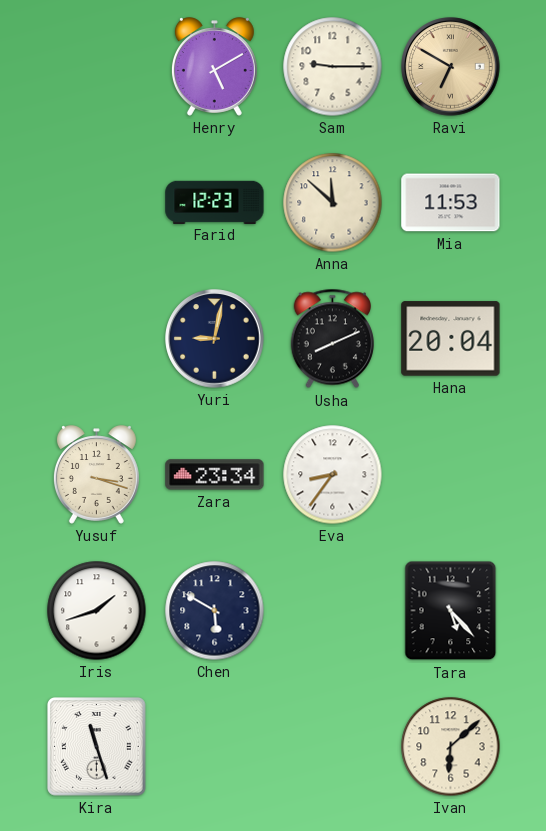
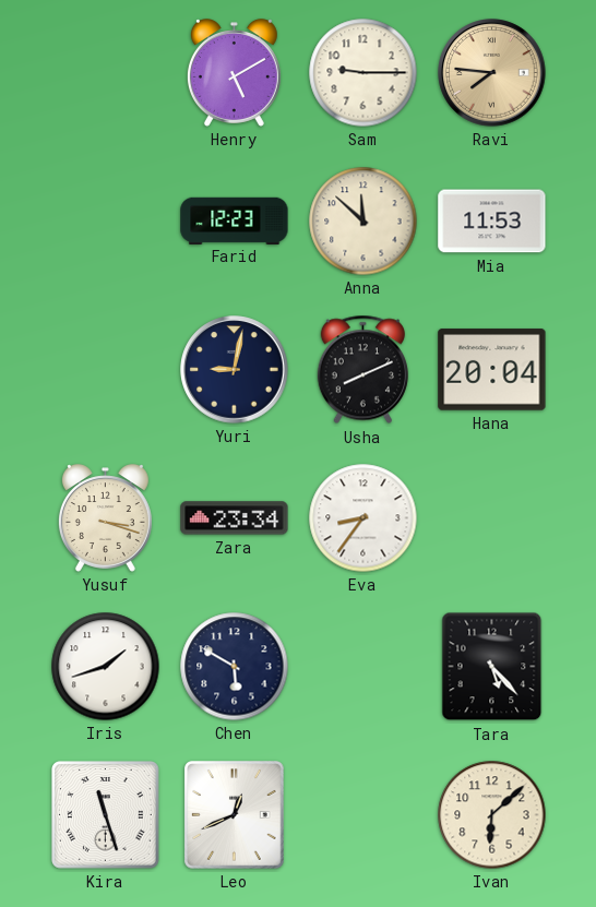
Ravi: 6:50 -> 7:46 (492, 73)
Leo: none -> 12:41 (235, 815)
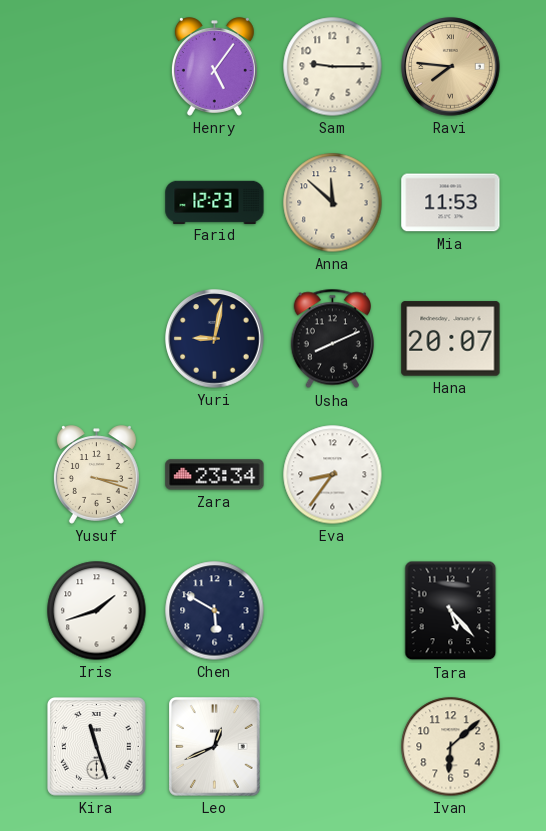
Henry: 5:10 -> 5:06 (214, 67)
Hana: 20:04 -> 20:07 (451, 339)
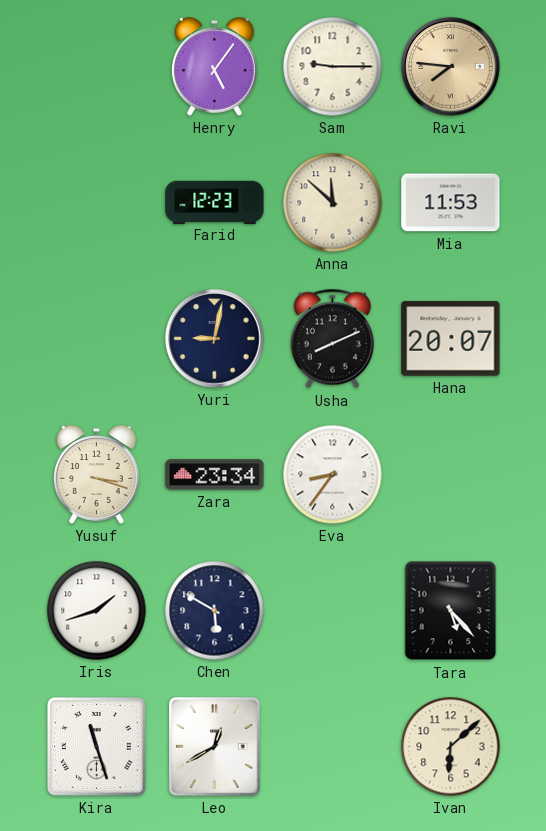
Leo: 12:41 -> 12:40 (215, 747)
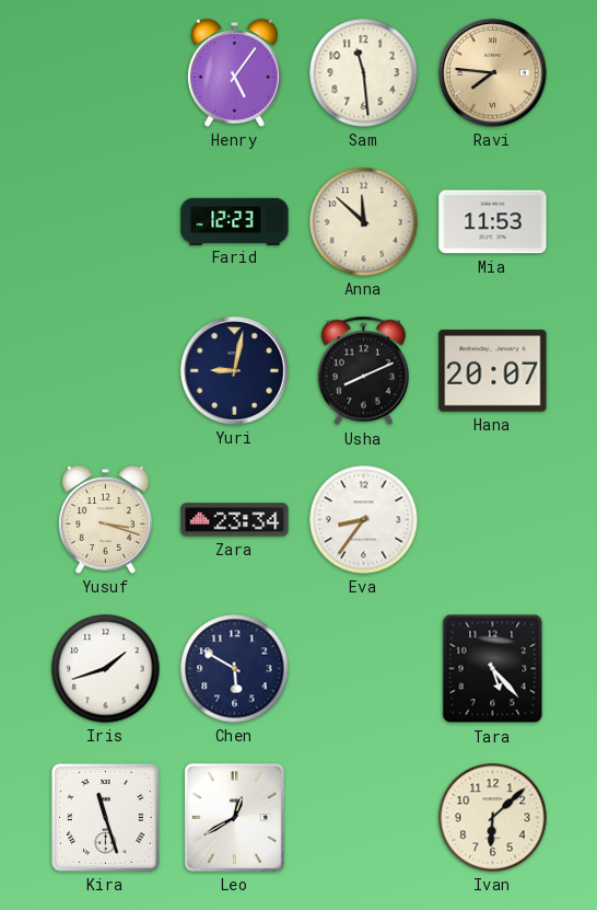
Sam: 9:15 -> 11:29 (364, 73)
